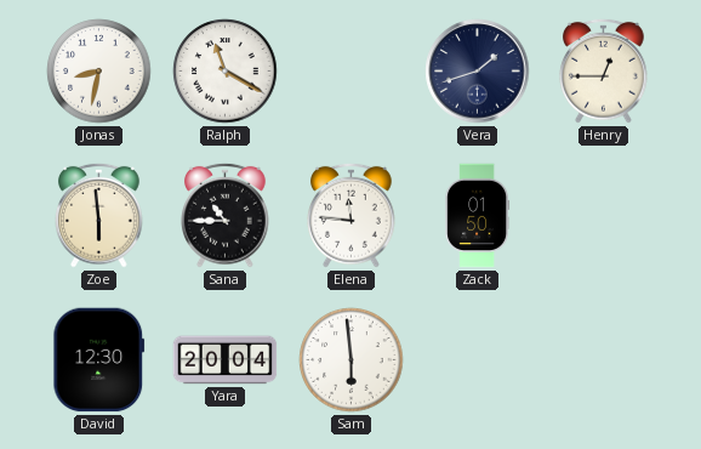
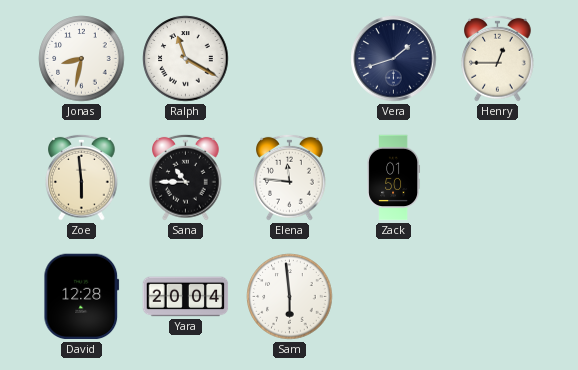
David: 12:30 -> 12:28 (82, 297)
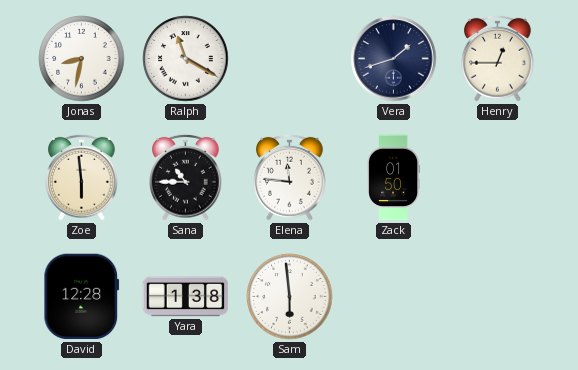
Yara: 20:04 -> 1:38 (186, 297)
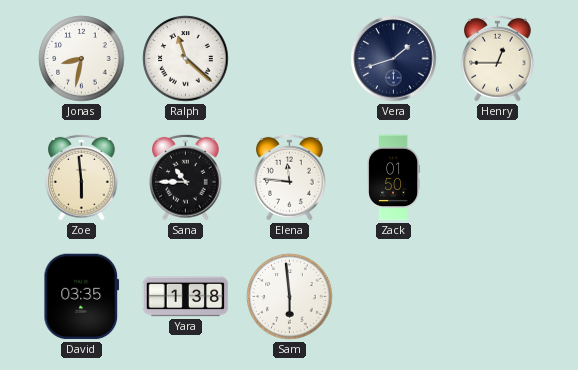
Ralph: 11:20 -> 11:22 (186, 59)
David: 12:28 -> 03:35 (82, 297)
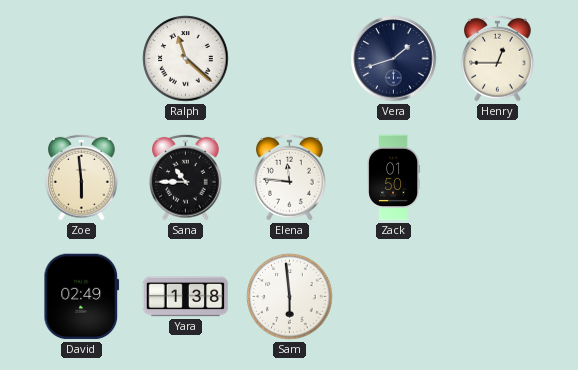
Jonas: 8:32 -> none (82, 59)
David: 03:35 -> 02:49 (82, 297)
